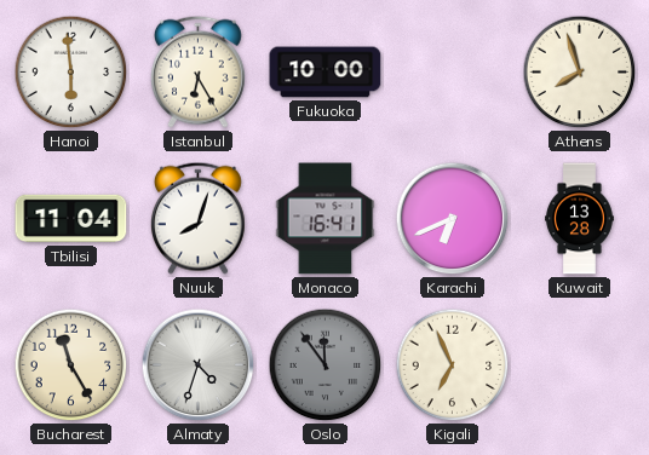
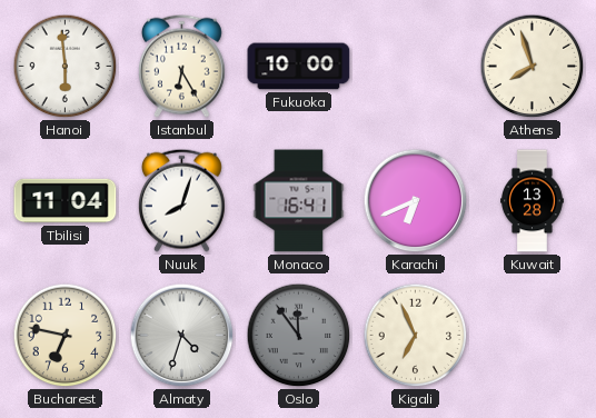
Bucharest: 11:25 -> 6:47 (66, 336)
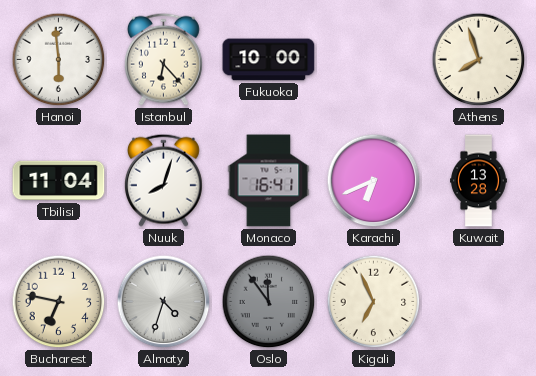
Istanbul: 6:25 -> 6:23 (163, 59)
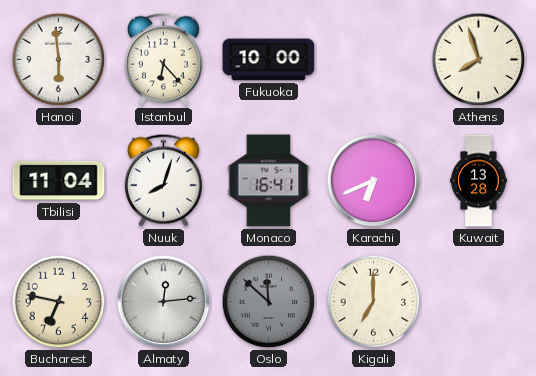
Almaty: 4:33 -> 12:14 (164, 302)
Oslo: 11:54 -> 11:52 (269, 302)
Kigali: 6:56 -> 7:00 (374, 302)
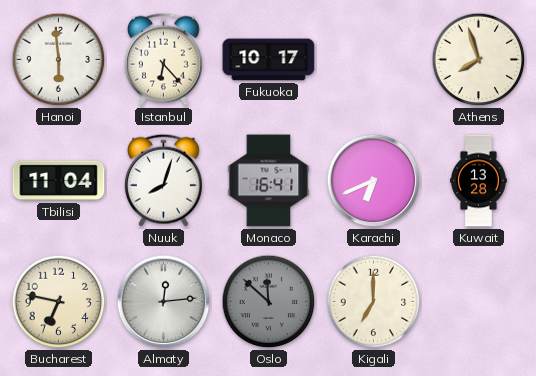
Fukuoka: 10:00 -> 10:17 (269, 60)
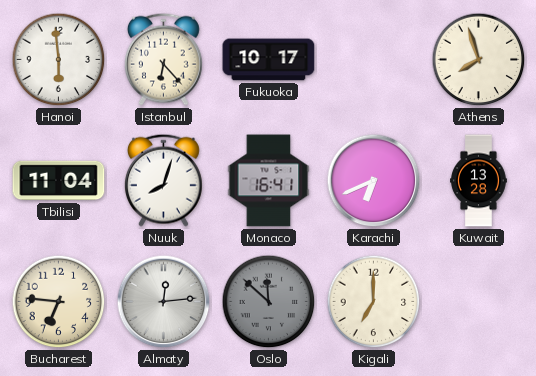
Bucharest: 6:47 -> 6:46 (59, 302)
